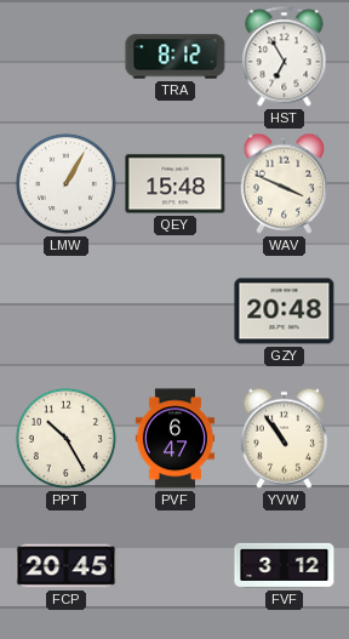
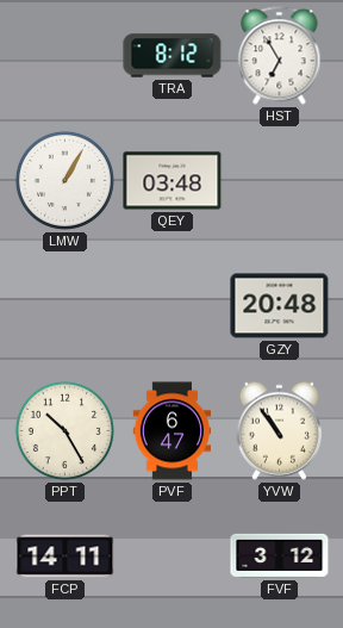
QEY: 15:48 -> 03:48 (173, 181)
WAV: 3:49 -> none (284, 183)
FCP: 20:45 -> 14:11 (66, 557)
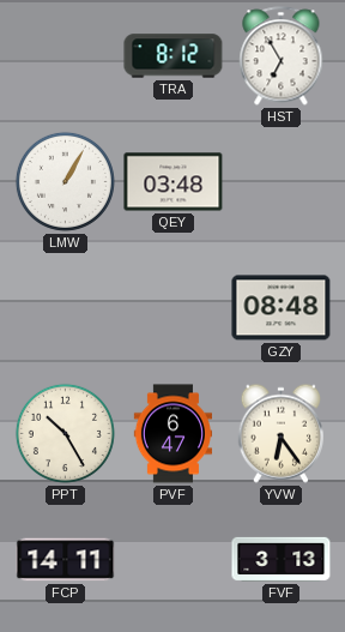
GZY: 20:48 -> 08:48 (282, 308)
YVW: 10:54 -> 6:24 (280, 433)
FVF: 3:12 -> 3:13 (282, 559)
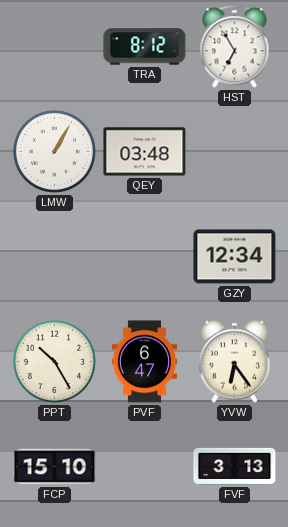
GZY: 08:48 -> 12:34 (235, 257)
FCP: 14:11 -> 15:10 (55, 467)
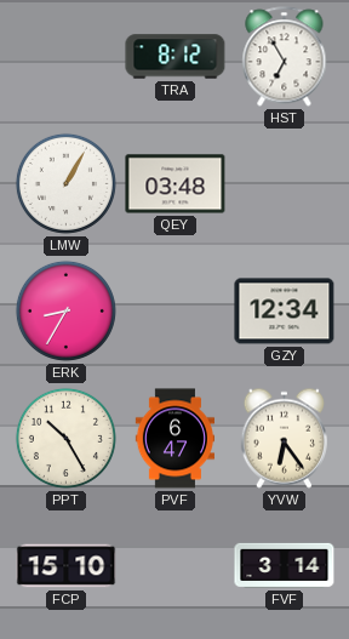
ERK: none -> 8:35 (65, 310)
FVF: 3:13 -> 3:14 (285, 565)
